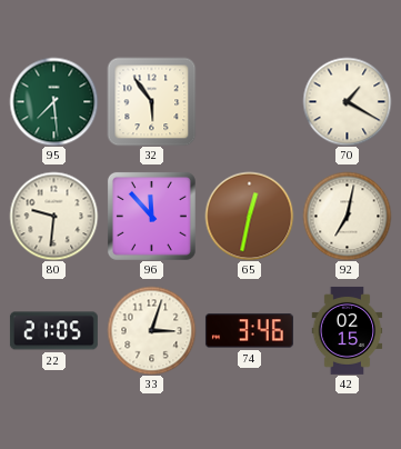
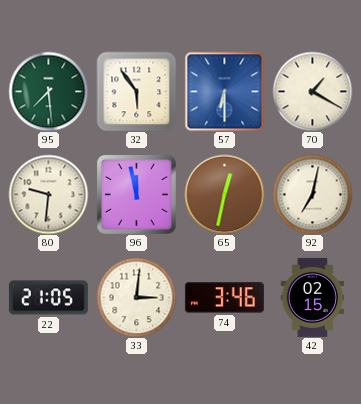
57: none -> 6:30 (224, 91)
96: 11:53 -> 11:58 (136, 194)
33: 3:03 -> 3:01 (136, 297)
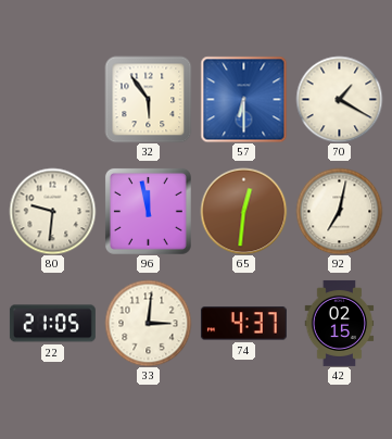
95: 7:29 -> none (48, 91)
65: 12:32 -> 12:31 (243, 211)
74: 3:46 -> 4:37 (243, 324)
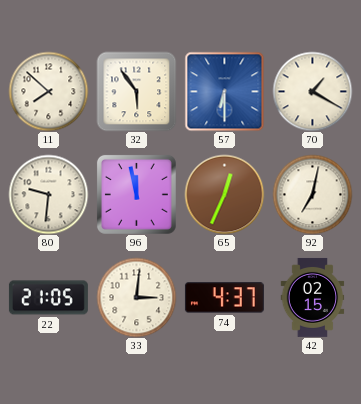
11: none -> 7:52 (48, 91)
65: 12:31 -> 12:34 (224, 194)
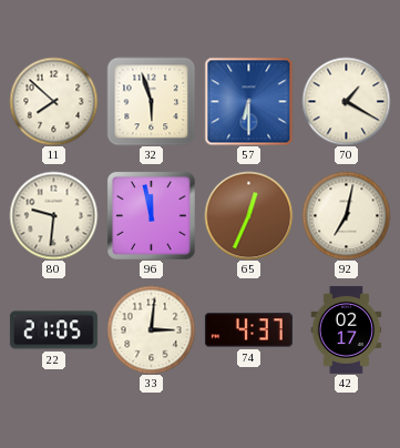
32: 5:54 -> 5:57 (151, 101)
42: 02:15 -> 02:17 (347, 329)
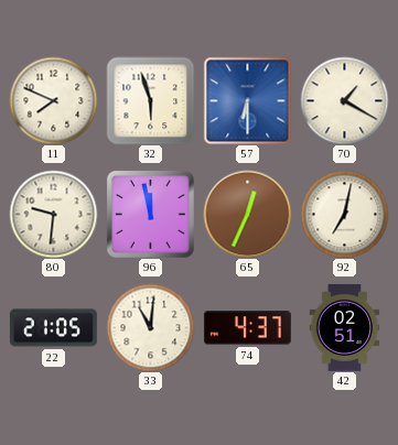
11: 7:52 -> 7:49 (53, 100)
33: 3:01 -> 11:01 (150, 327)
42: 02:17 -> 02:51 (345, 327)
